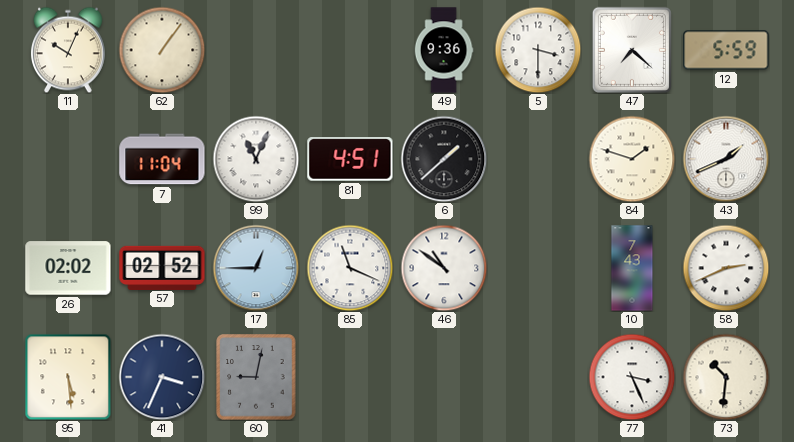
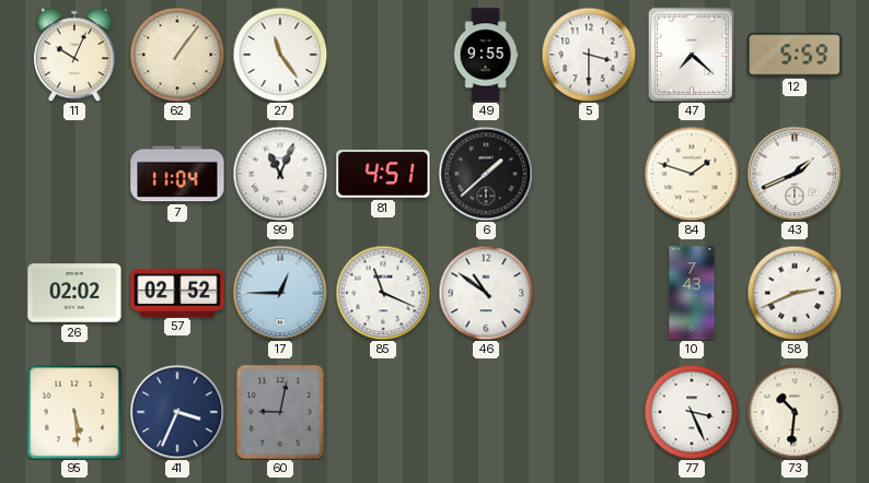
27: none -> 11:24 (280, 55)
49: 9:36 -> 9:55 (486, 55)
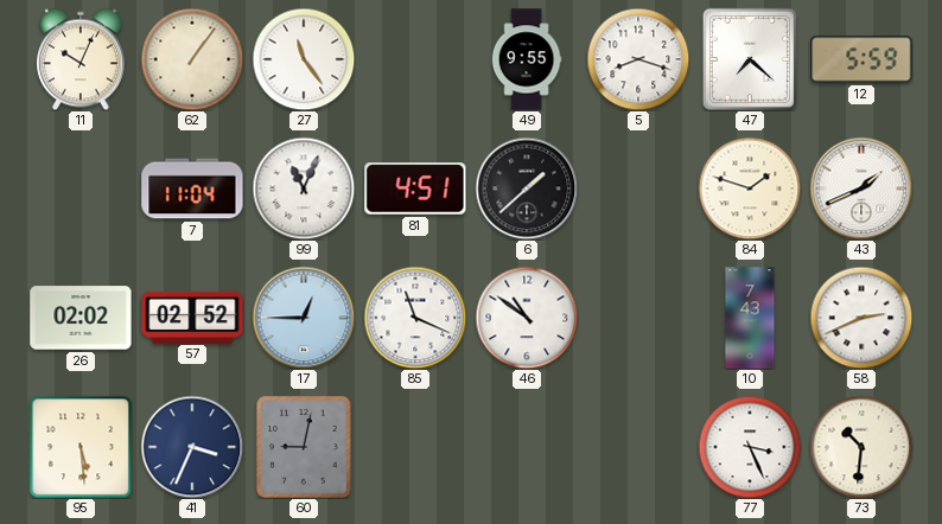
5: 3:30 -> 8:18 (638, 59)
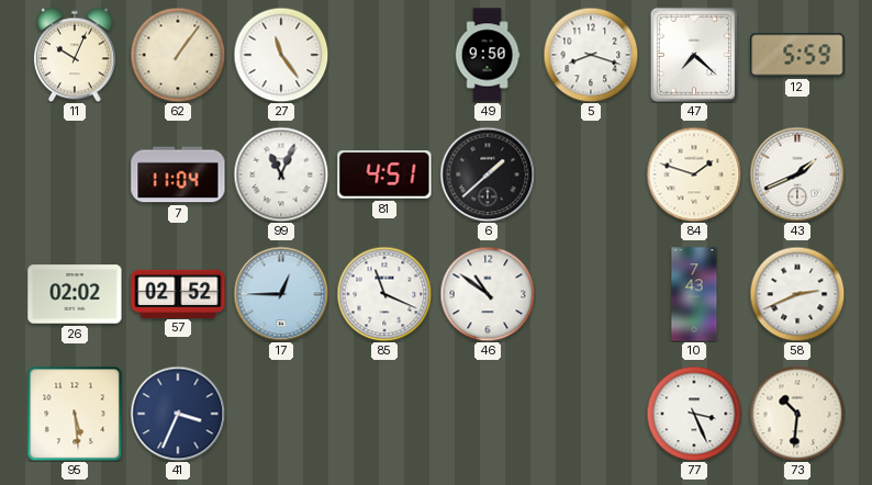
49: 9:55 -> 9:50 (488, 55)
60: 9:02 -> none (304, 447)
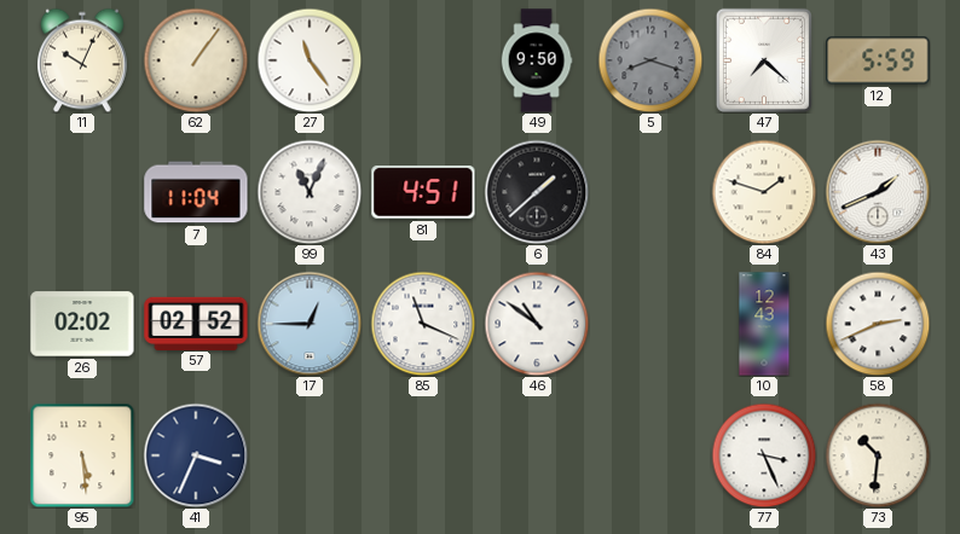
5 dial: white -> grey (650, 60)
10: 7:43 -> 12:43 (764, 324)
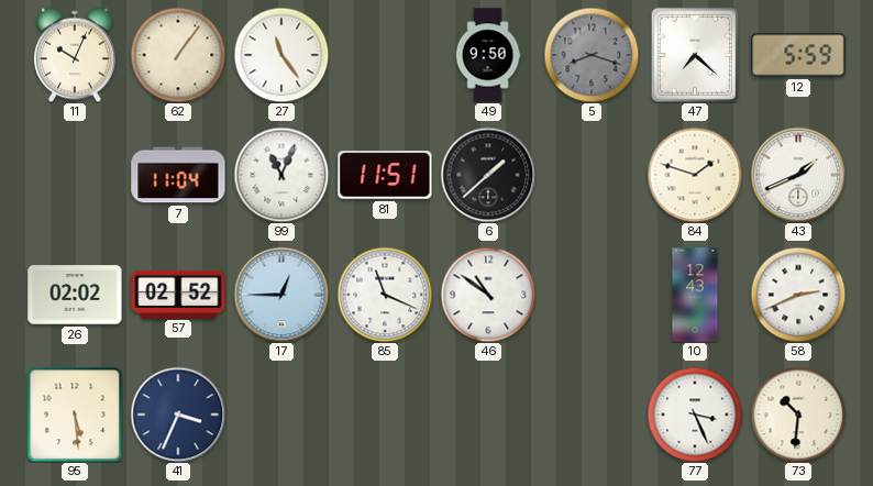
81: 4:51 -> 11:51 (385, 175)
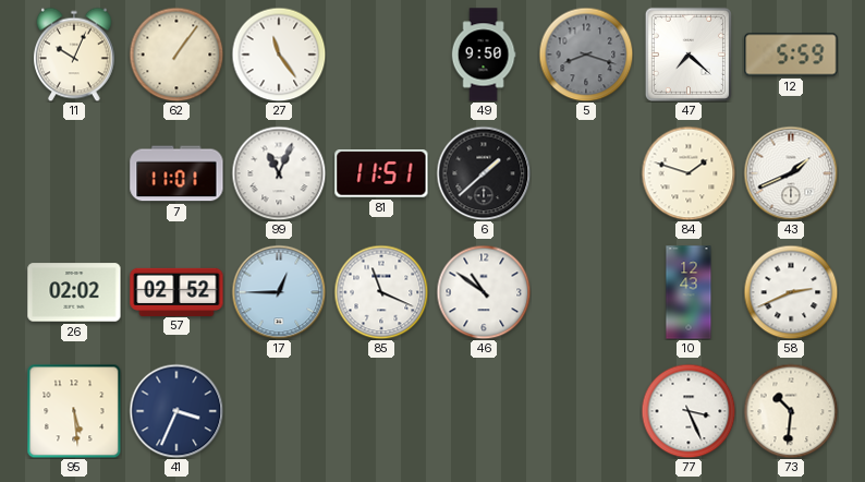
7: 11:04 -> 11:01 (176, 173)
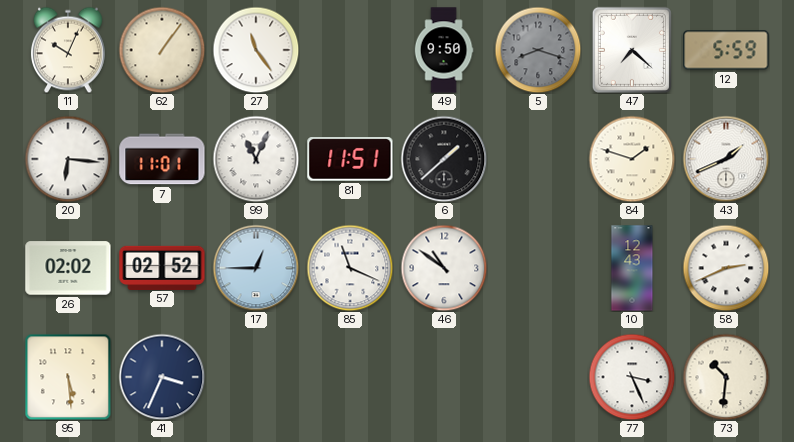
20: none -> 6:16 (68, 159)
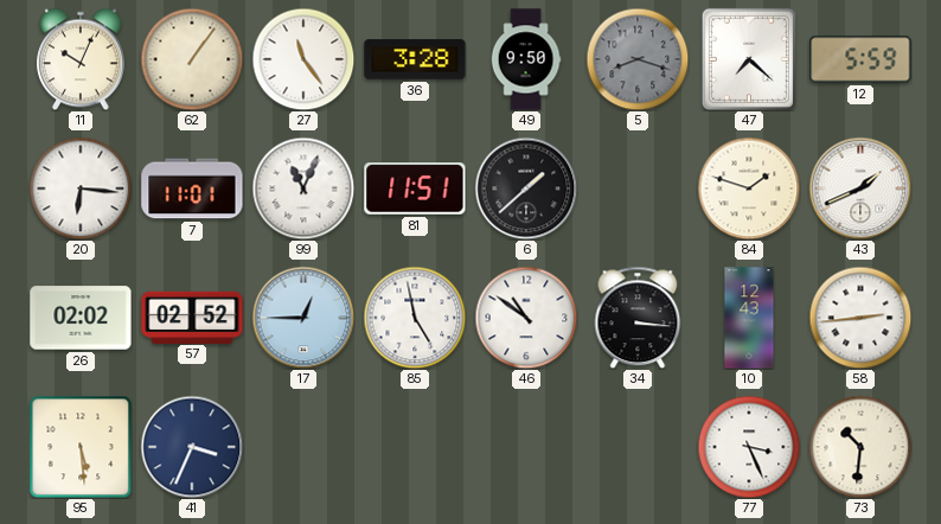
36: none -> 3:28 (415, 59)
85: 11:19 -> 4:58 (415, 318)
34: none -> 3:16 (638, 318)
58: 2:41 -> 2:44 (860, 318)
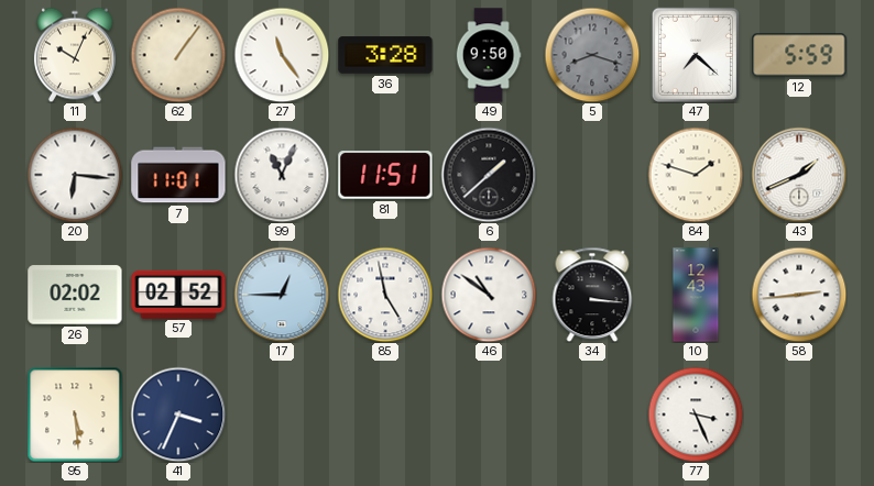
73: 10:31 -> none (860, 447)
